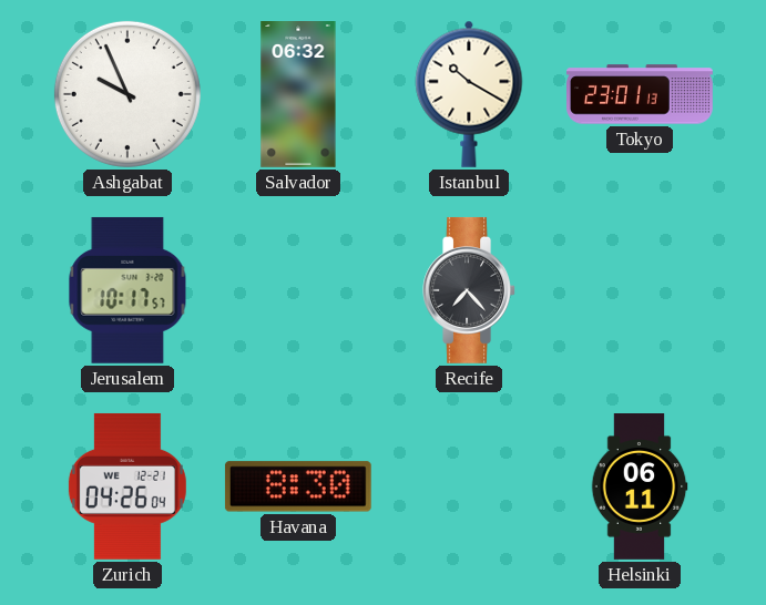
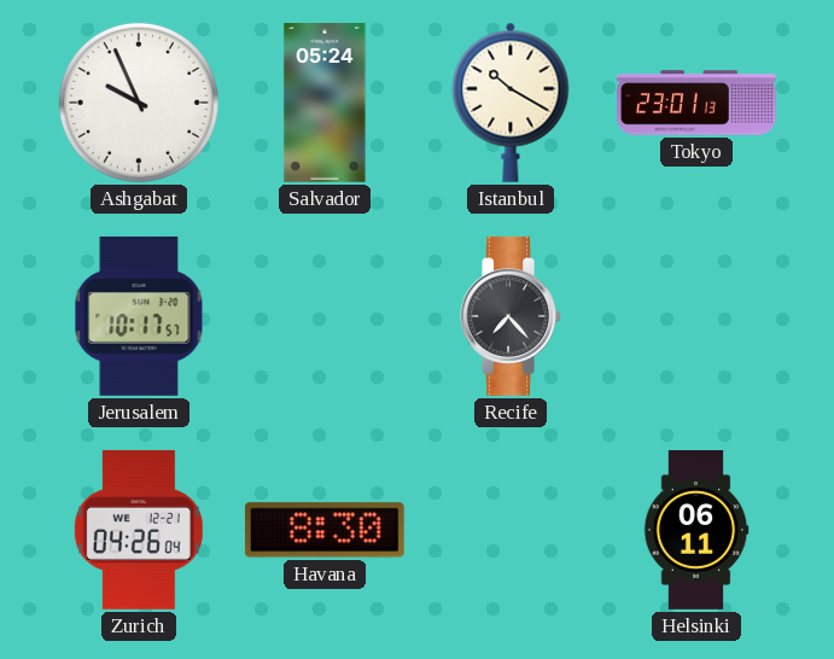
Salvador: 06:32 -> 05:24 (325, 104)
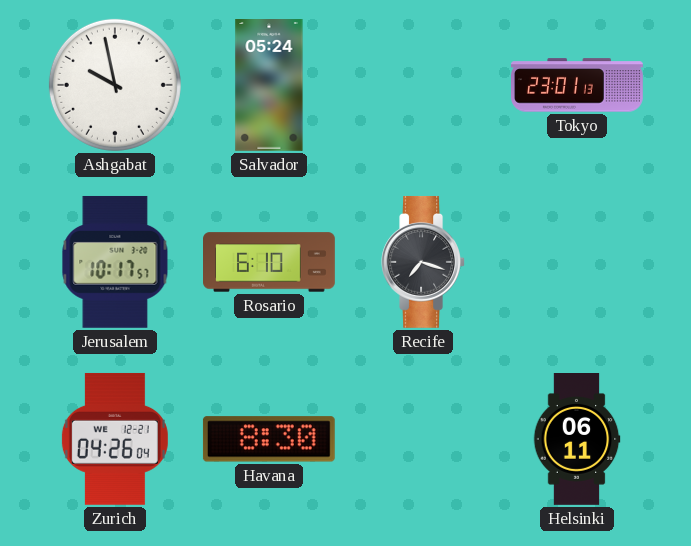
Ashgabat: 9:56 -> 9:58 (115, 85)
Istanbul: 10:20 -> none (511, 103)
Rosario: none -> 6:10 (270, 262)
Recife: 7:23 -> 7:18 (423, 262)
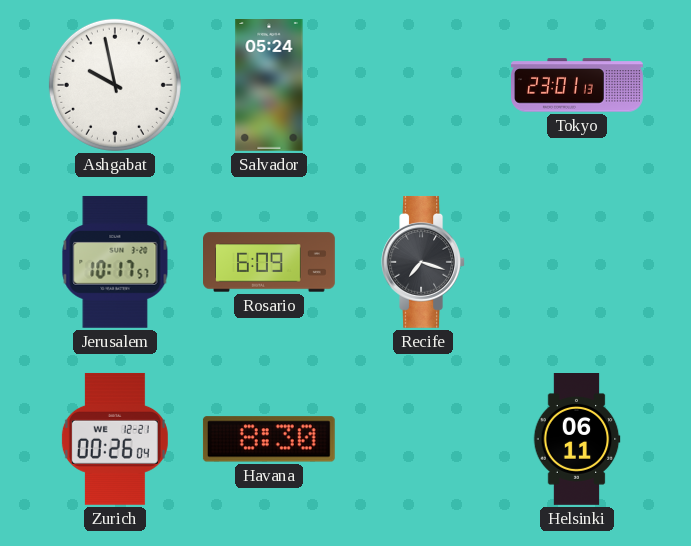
Rosario: 6:10 -> 6:09 (270, 262)
Zurich: 04:26 -> 00:26 (115, 439)
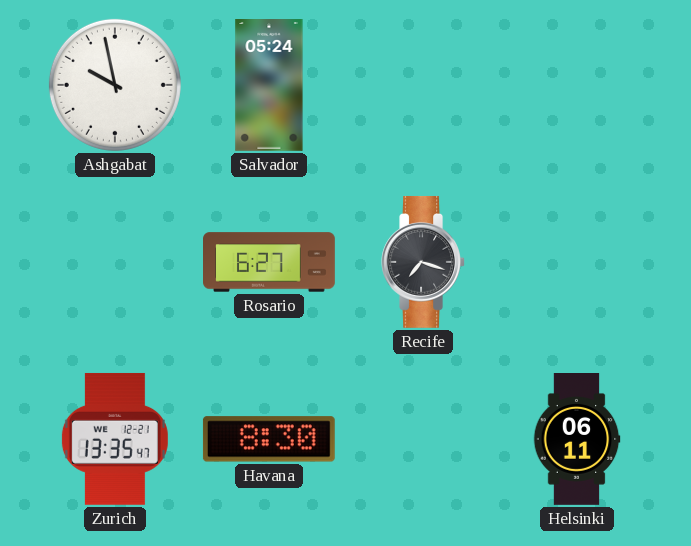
Tokyo: 23:01 -> none (578, 85)
Jerusalem: 10:17 -> none (115, 262)
Rosario: 6:09 -> 6:27 (270, 262)
Zurich: 00:26 -> 13:35 (115, 439)
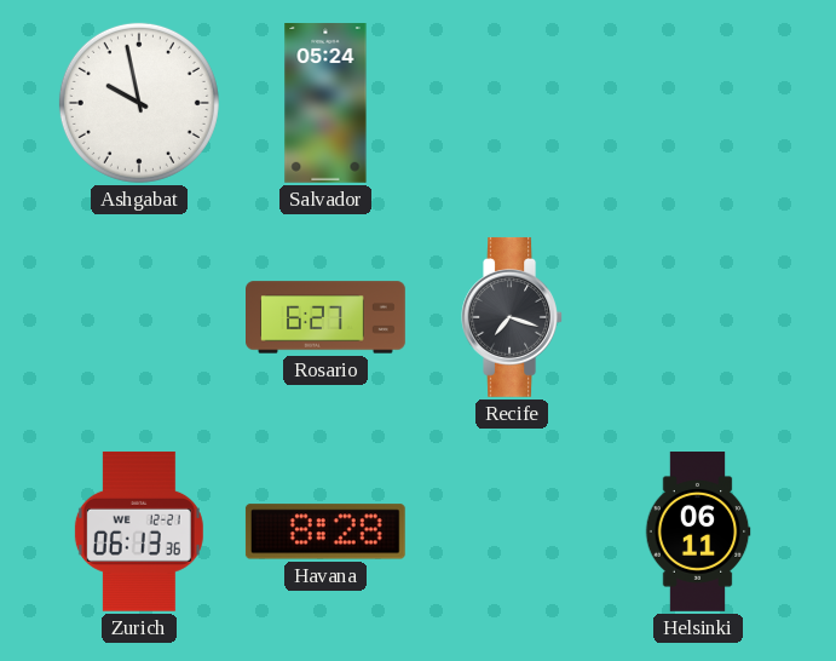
Zurich: 13:35 -> 06:13 (139, 531)
Havana: 8:30 -> 8:28 (325, 531)
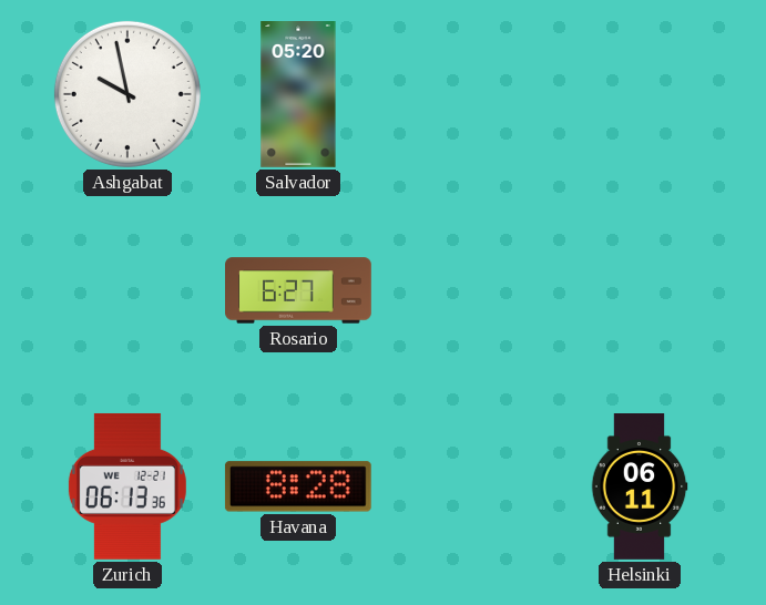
Salvador: 05:24 -> 05:20 (298, 95)
Recife: 7:18 -> none (512, 317)
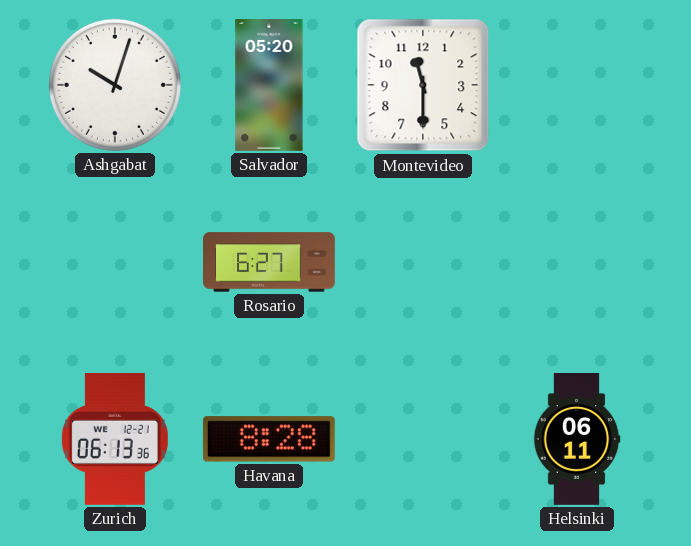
Ashgabat: 9:58 -> 10:03 (115, 85)
Montevideo: none -> 11:30 (423, 85)
